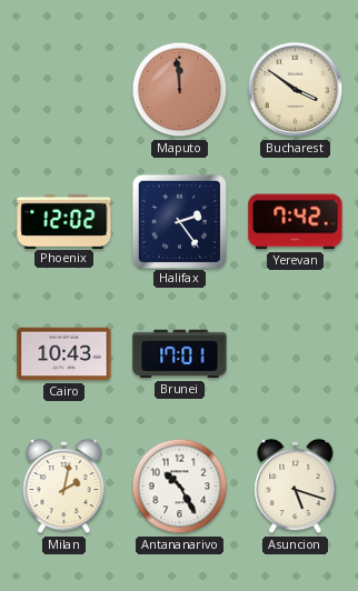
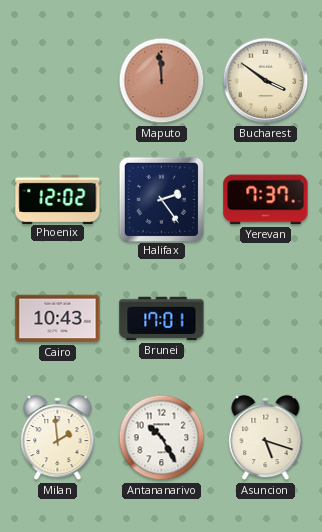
Yerevan: 7:42 -> 7:37 (266, 200)
Milan: 2:02 -> 1:59 (58, 438)
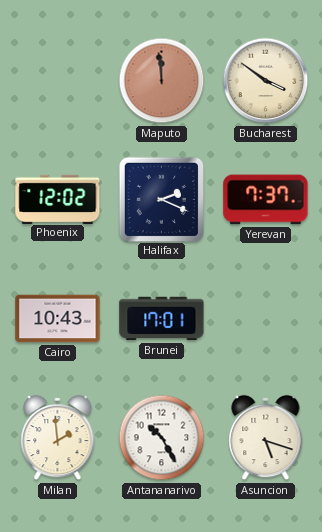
Halifax: 2:24 -> 2:19 (161, 199)
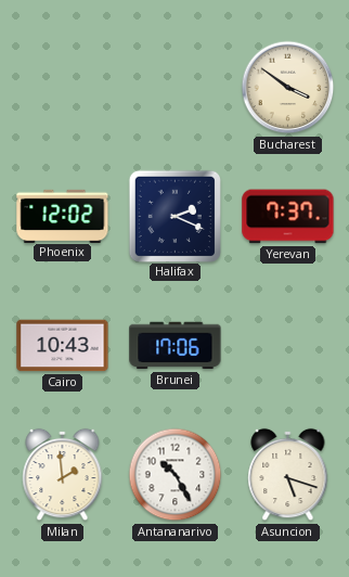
Maputo: 11:59 -> none (162, 81)
Brunei: 17:01 -> 17:06 (176, 346)
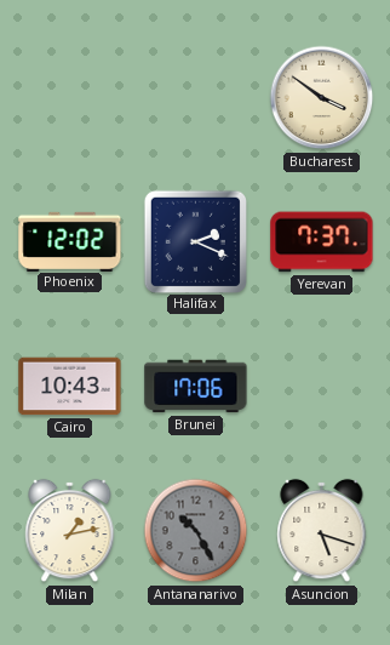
Milan: 1:59 -> 1:13 (70, 531)
Antananarivo dial: white -> grey (196, 531)
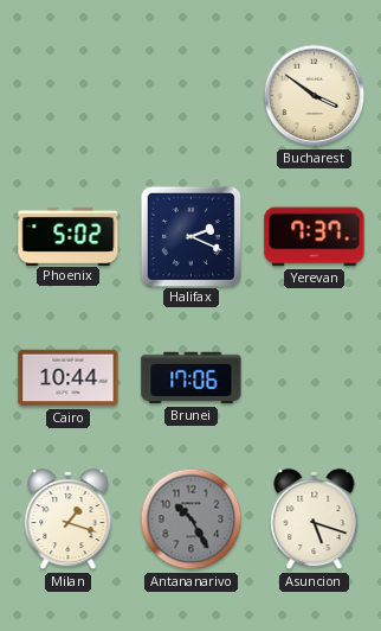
Phoenix: 12:02 -> 5:02 (69, 236)
Cairo: 10:43 -> 10:44 (69, 378)
Milan: 1:13 -> 1:18 (69, 520)
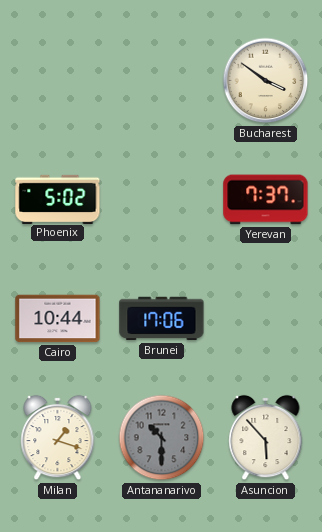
Halifax: 2:19 -> none (190, 236)
Antananarivo: 10:25 -> 10:30 (162, 438)
Asuncion: 5:18 -> 5:53 (266, 438)
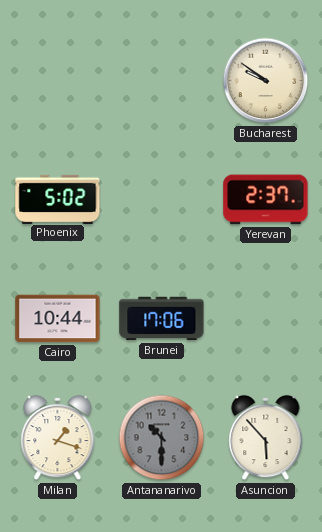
Bucharest: 3:51 -> 9:51 (266, 81)
Yerevan: 7:37 -> 2:37 (266, 200)
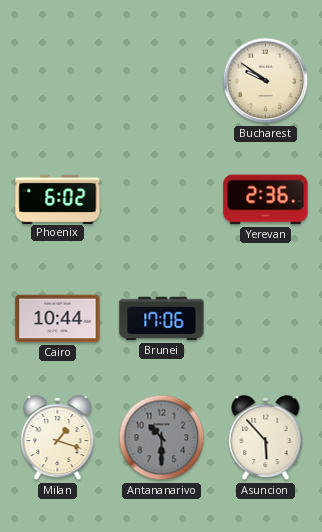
Phoenix: 5:02 -> 6:02 (58, 199)
Yerevan: 2:37 -> 2:36 (266, 200)
